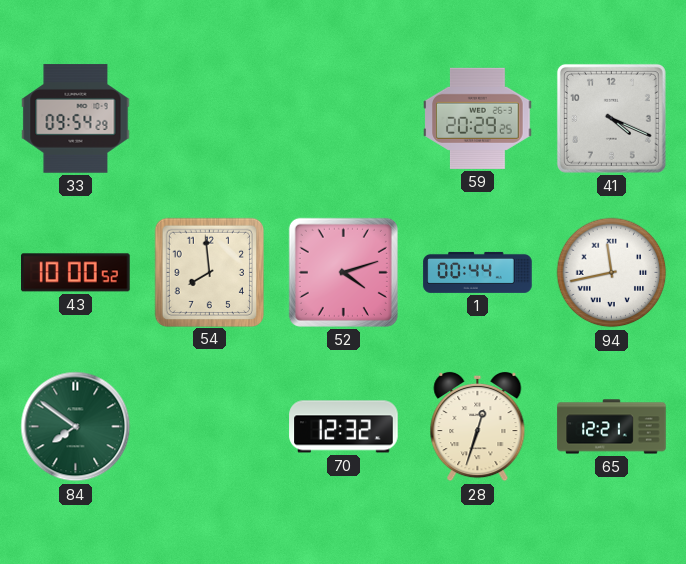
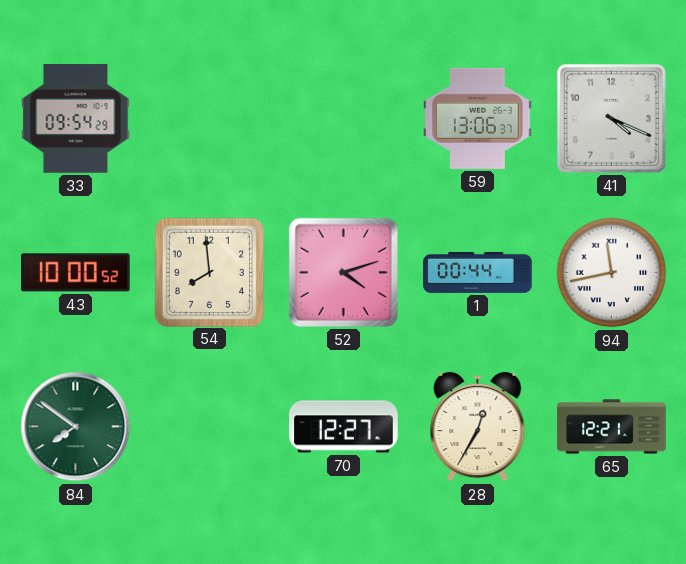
59: 20:29 -> 13:06 (478, 118)
70: 12:32 -> 12:27 (344, 427)
28: 12:33 -> 12:35 (478, 427)
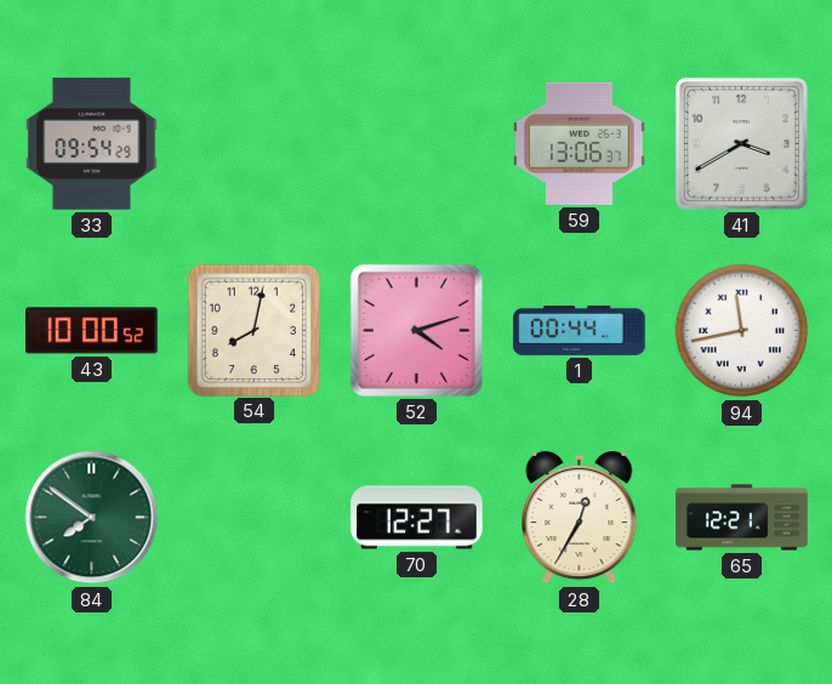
41: 4:19 -> 3:40 (741, 143)
54: 7:59 -> 8:02 (253, 330)
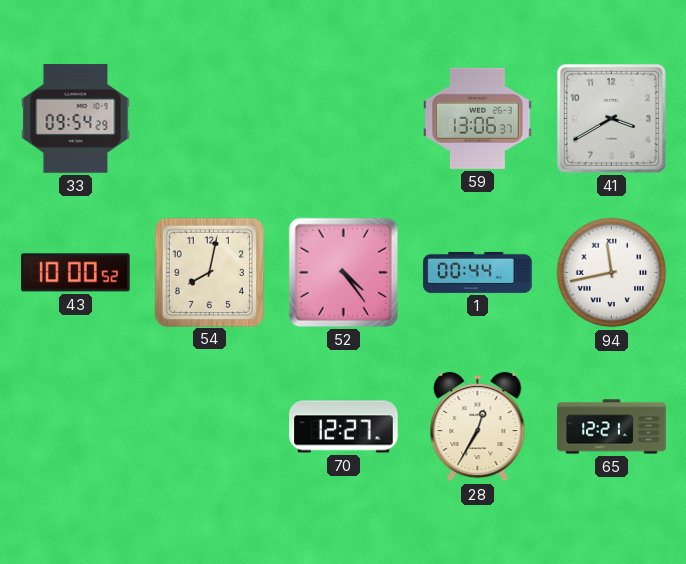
52: 4:12 -> 4:24 (343, 272)
84: 7:51 -> none (92, 518)
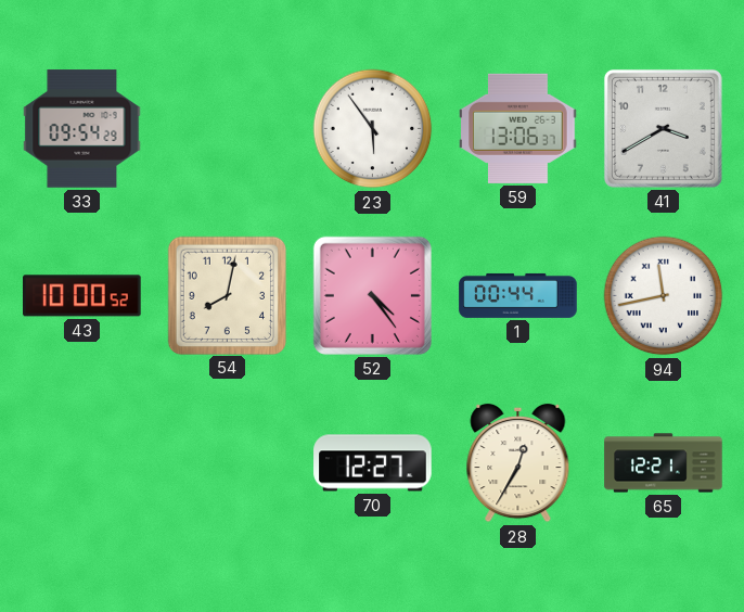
23: none -> 5:54 (373, 129)
